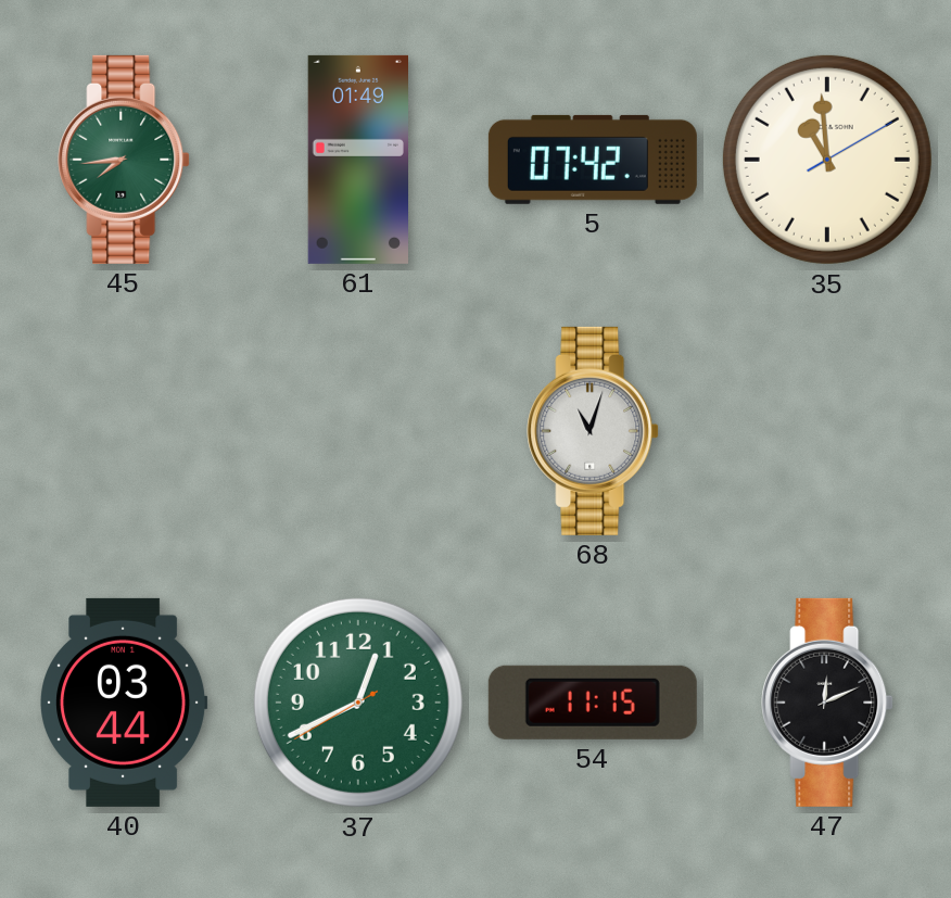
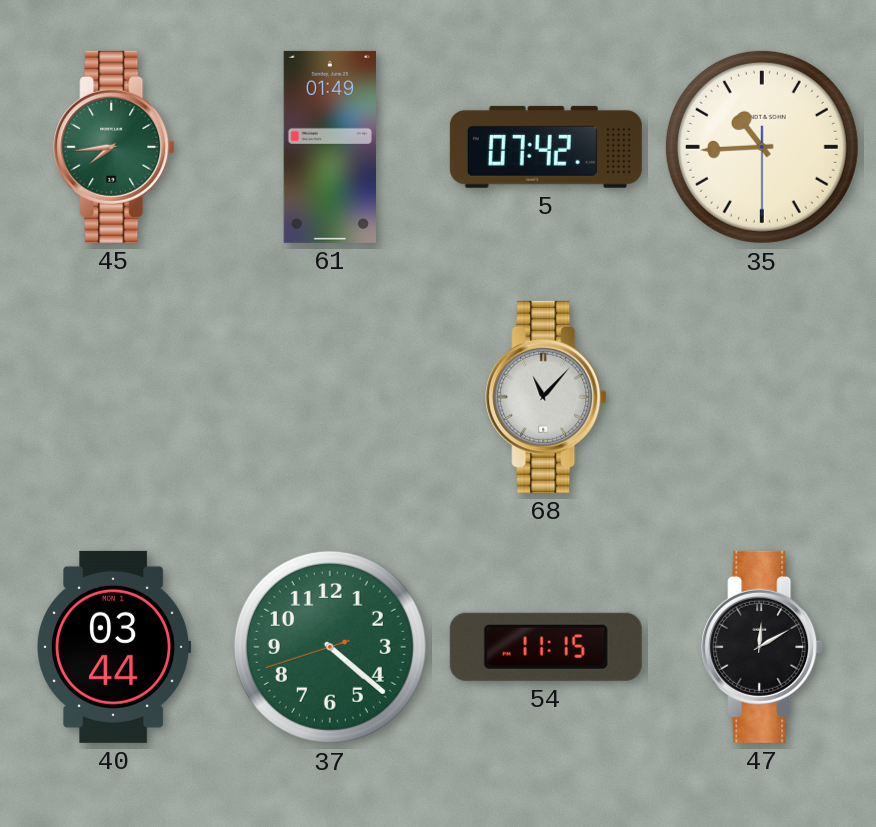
35: 10:59 -> 10:44 (762, 147)
68: 11:03 -> 11:07 (546, 397)
37: 12:40 -> 4:21 (330, 647)
47: 12:11 -> 12:10 (762, 647)
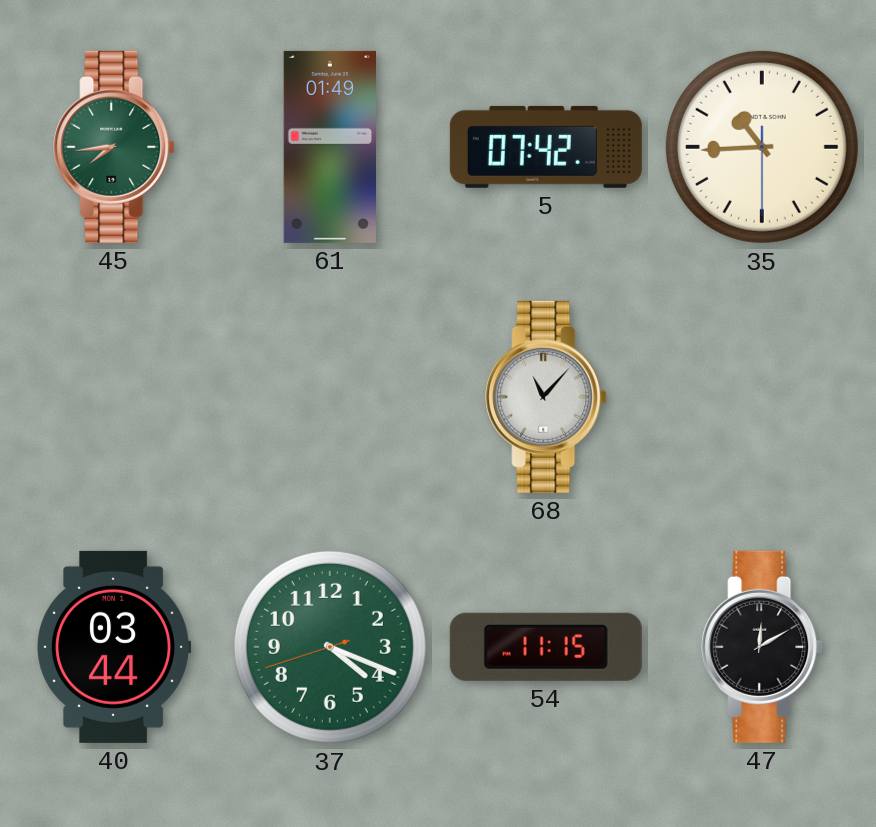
37: 4:21 -> 4:18 (330, 647)
